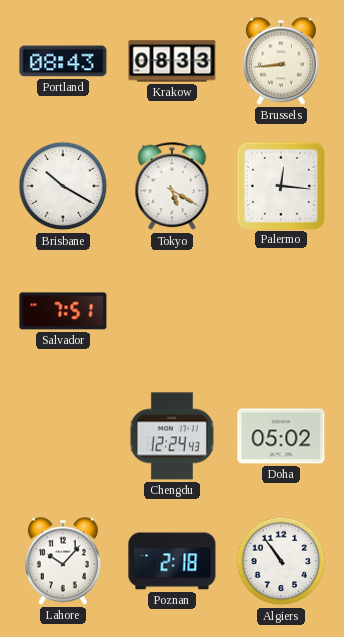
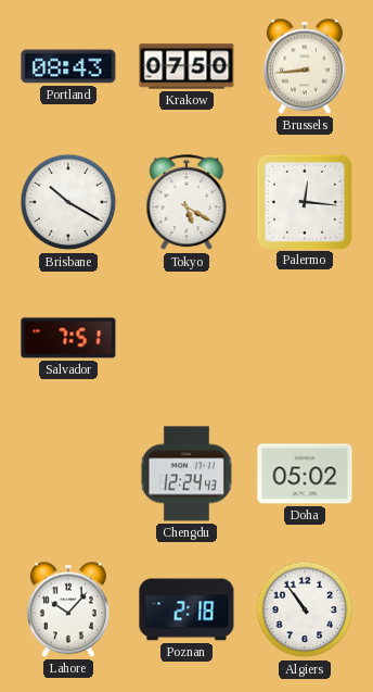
Krakow: 08:33 -> 07:50 (186, 66)
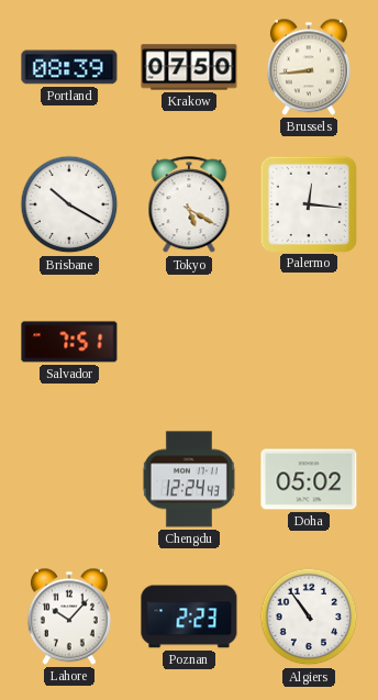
Portland: 08:43 -> 08:39 (69, 67)
Poznan: 2:18 -> 2:23 (189, 616)
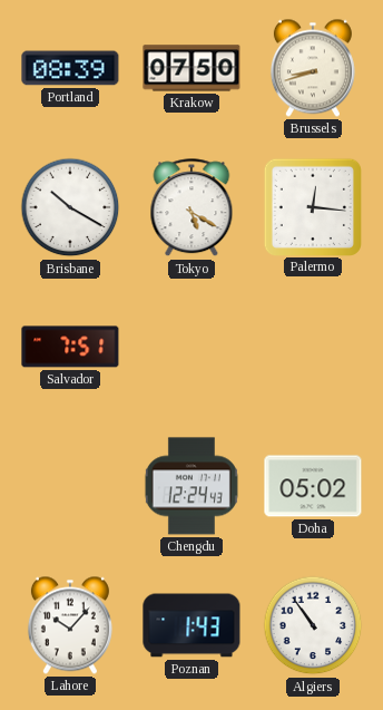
Brussels: 8:44 -> 8:42 (313, 68)
Poznan: 2:23 -> 1:43 (191, 625)
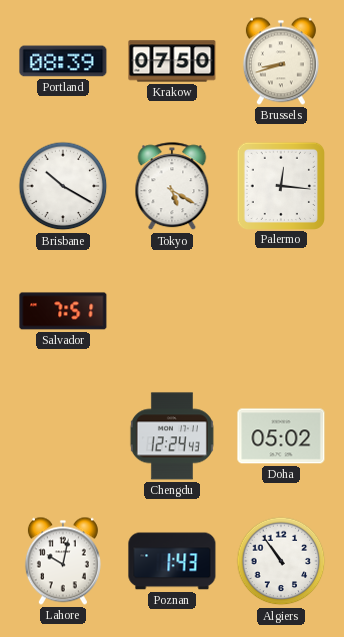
Lahore: 10:07 -> 10:02 (63, 561)
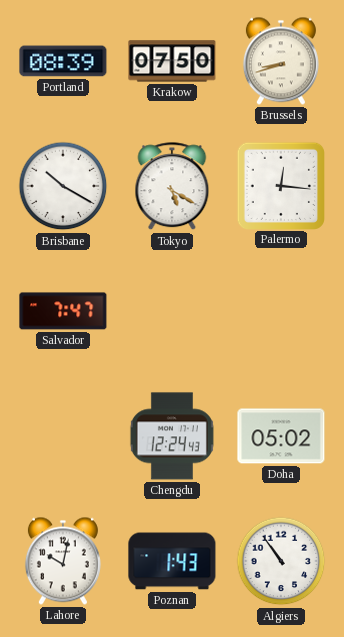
Salvador: 7:51 -> 7:47 (63, 311)
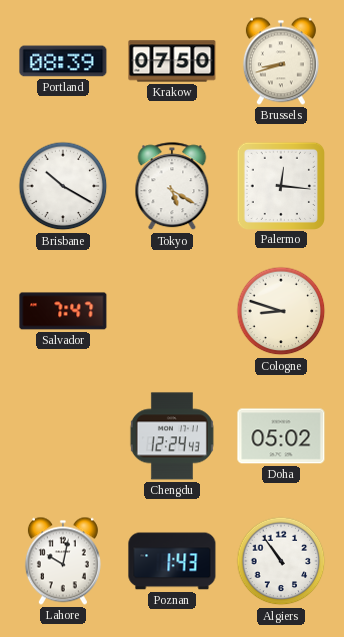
Cologne: none -> 8:48 (281, 311)
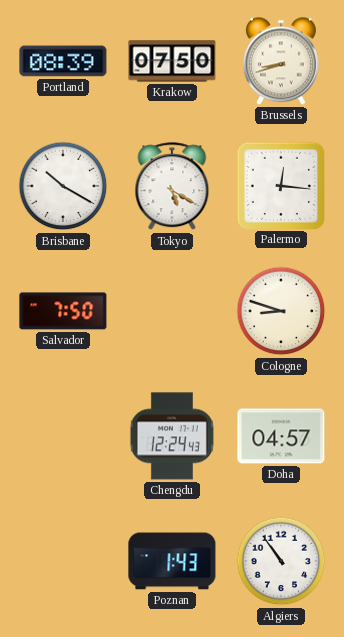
Salvador: 7:47 -> 7:50 (63, 311)
Doha: 05:02 -> 04:57 (281, 436)
Lahore: 10:02 -> none (63, 561)
